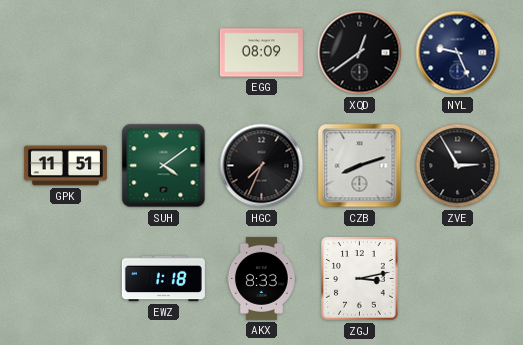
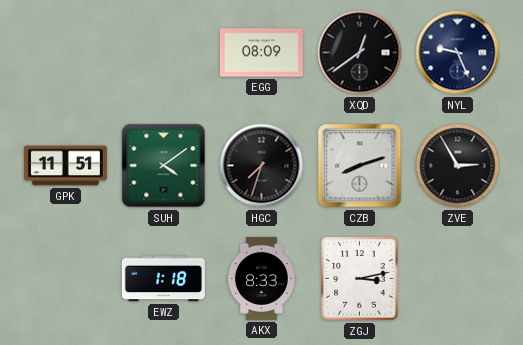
HGC: 7:34 -> 7:33 (262, 166)
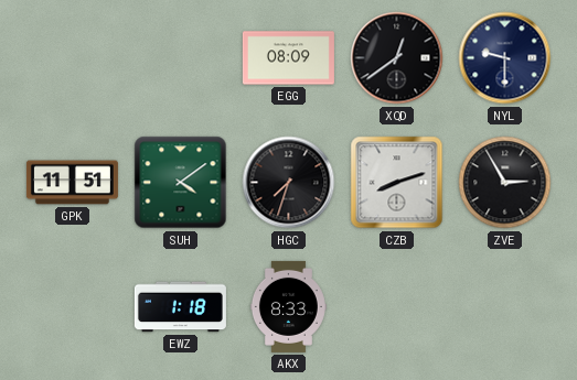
NYL: 9:26 -> 9:30 (505, 58)
ZGJ: 3:13 -> none (360, 279)
